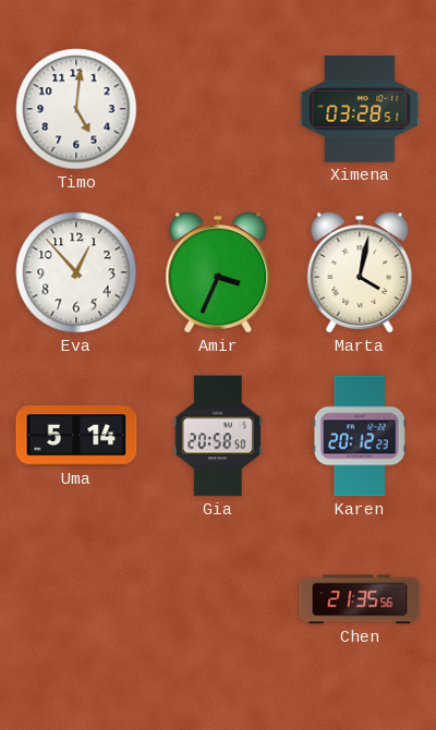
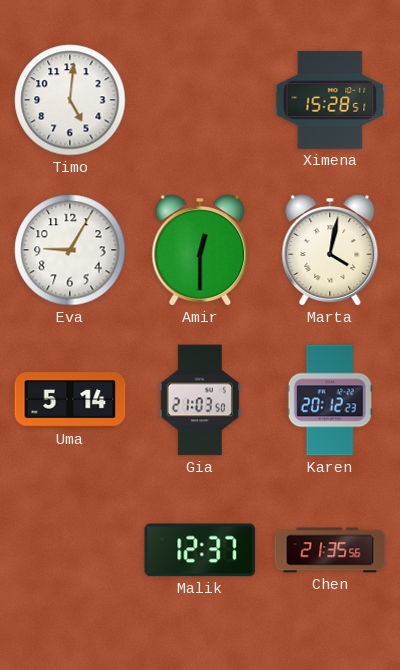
Ximena: 03:28 -> 15:28 (330, 100)
Eva: 12:53 -> 9:05 (70, 250)
Amir: 3:34 -> 12:30 (200, 250)
Gia: 20:58 -> 21:03 (200, 400)
Malik: none -> 12:37 (200, 550)
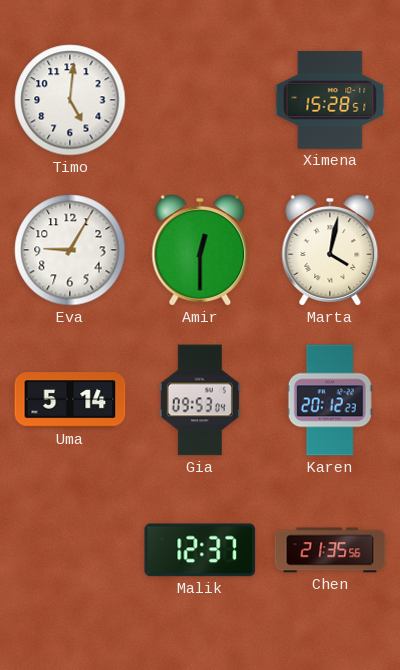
Gia: 21:03 -> 09:53 (200, 400)
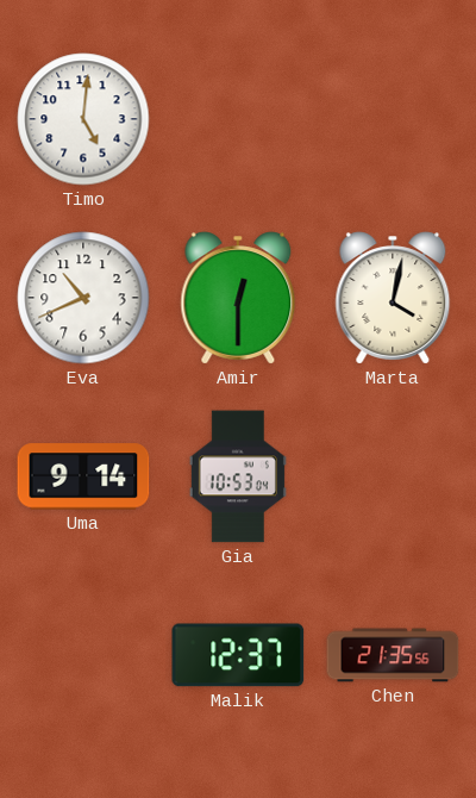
Ximena: 15:28 -> none (330, 100)
Eva: 9:05 -> 10:41 (83, 298)
Uma: 5:14 -> 9:14 (83, 476)
Gia: 09:53 -> 10:53 (238, 476)
Karen: 20:12 -> none (330, 400)
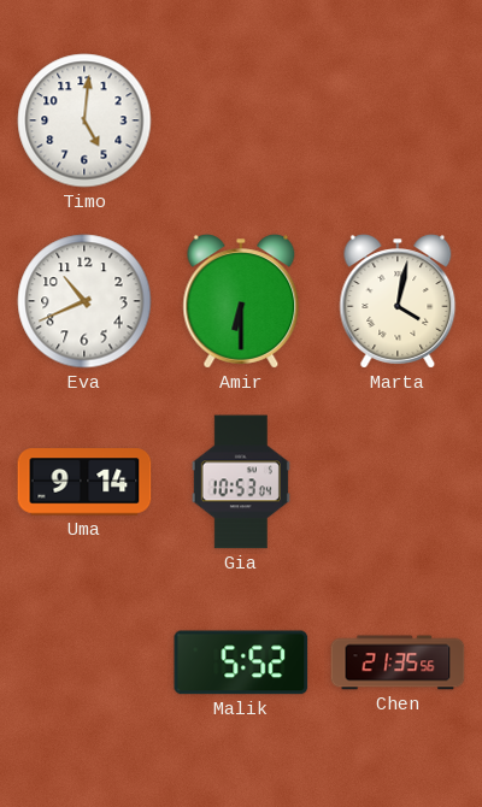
Amir: 12:30 -> 6:30 (241, 301)
Malik: 12:37 -> 5:52 (241, 662)
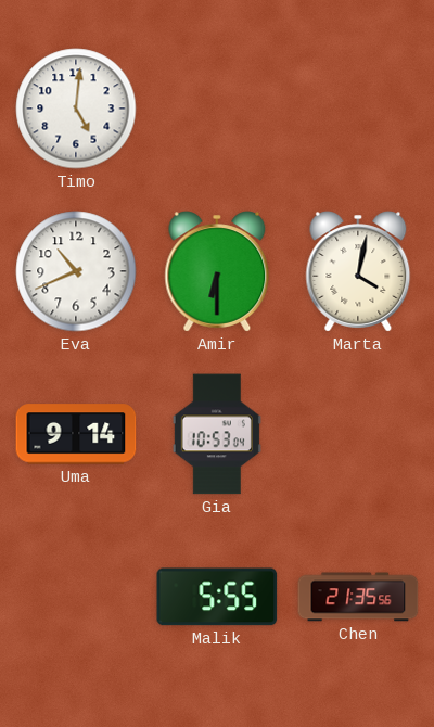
Malik: 5:52 -> 5:55 (217, 597)
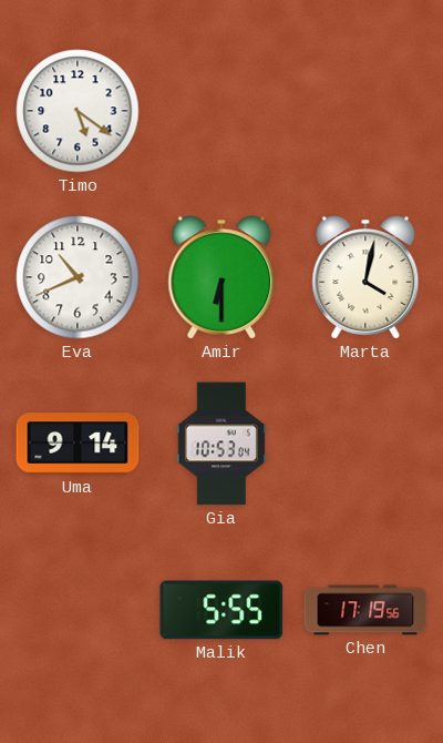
Timo: 5:01 -> 5:21 (78, 111)
Chen: 21:35 -> 17:19 (365, 610)
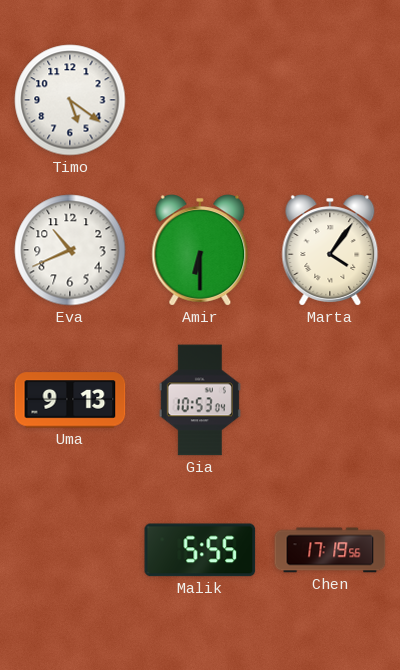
Marta: 4:02 -> 4:06 (330, 250)
Uma: 9:14 -> 9:13 (70, 400)
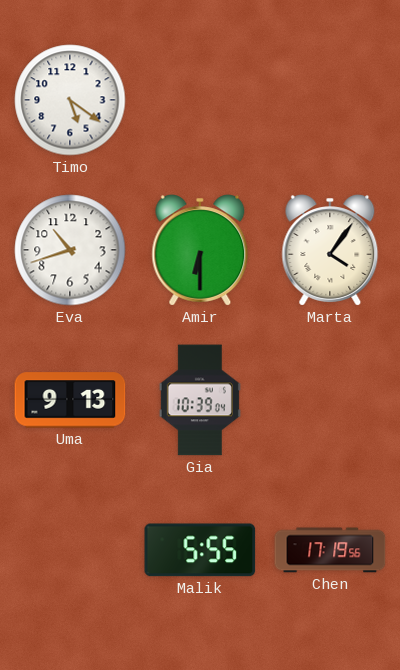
Eva: 10:41 -> 10:42 (70, 250)
Gia: 10:53 -> 10:39 (200, 400)
